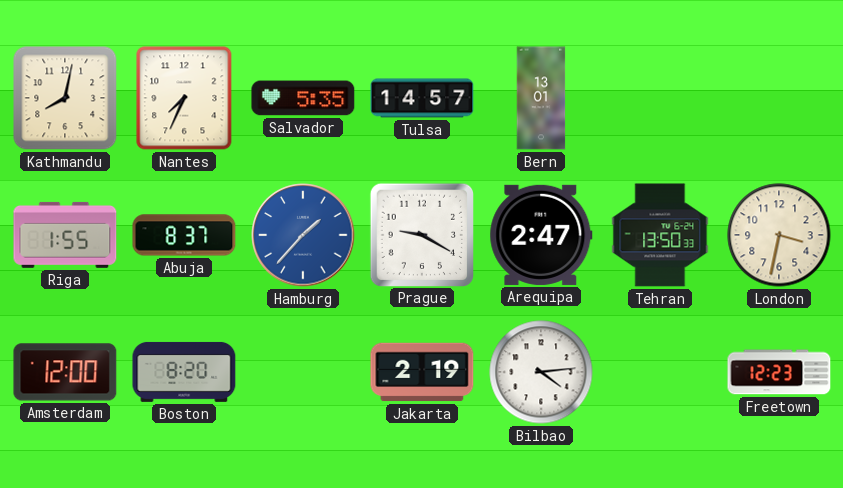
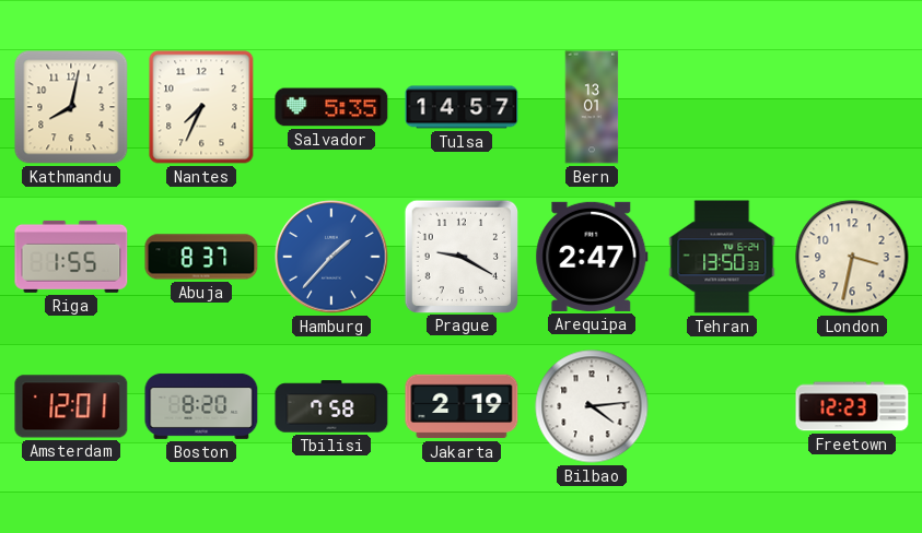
Amsterdam: 12:00 -> 12:01 (71, 406)
Tbilisi: none -> 7:58 (331, 406)
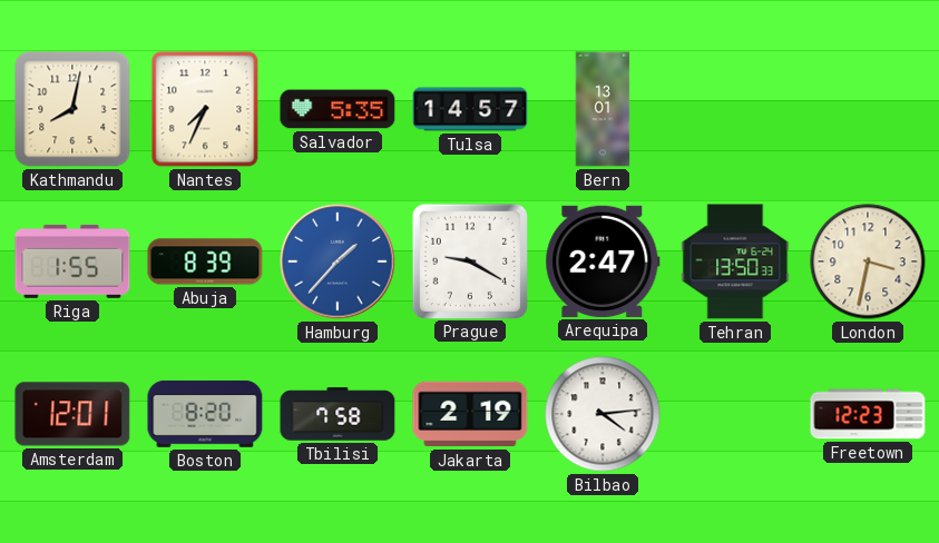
Abuja: 8:37 -> 8:39 (205, 261)
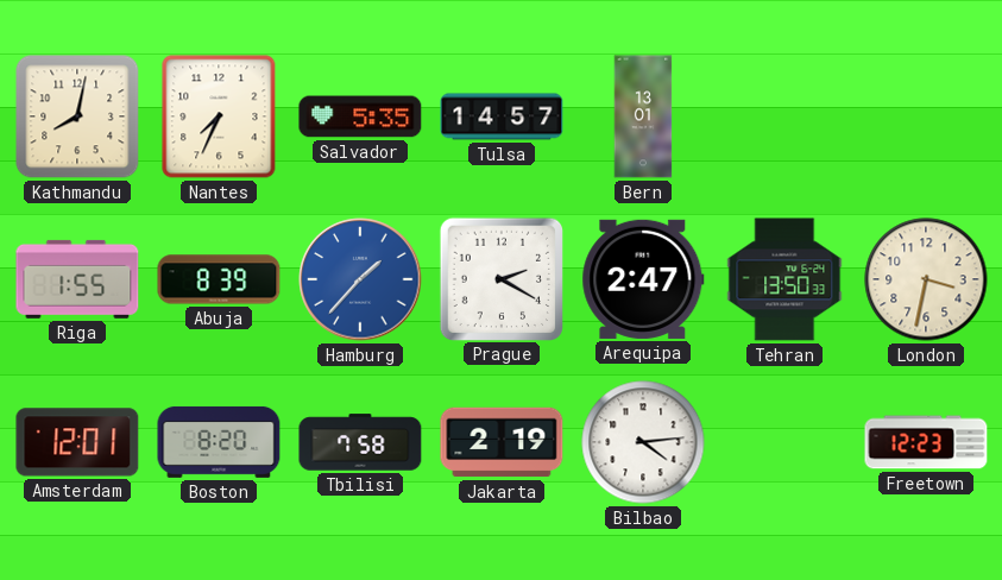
Prague: 9:20 -> 2:20 (500, 278)
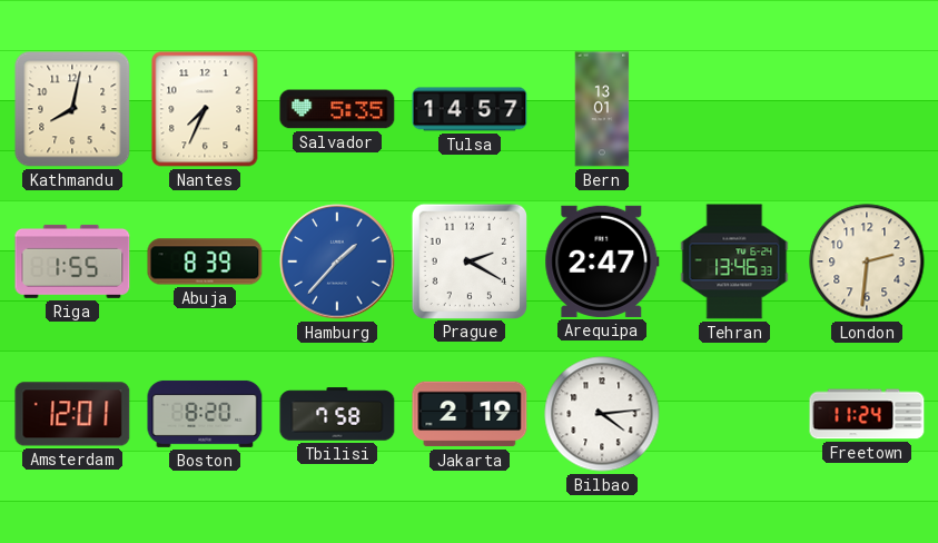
Tehran: 13:50 -> 13:46 (734, 261)
London: 3:32 -> 2:31 (867, 261)
Freetown: 12:23 -> 11:24 (867, 414)
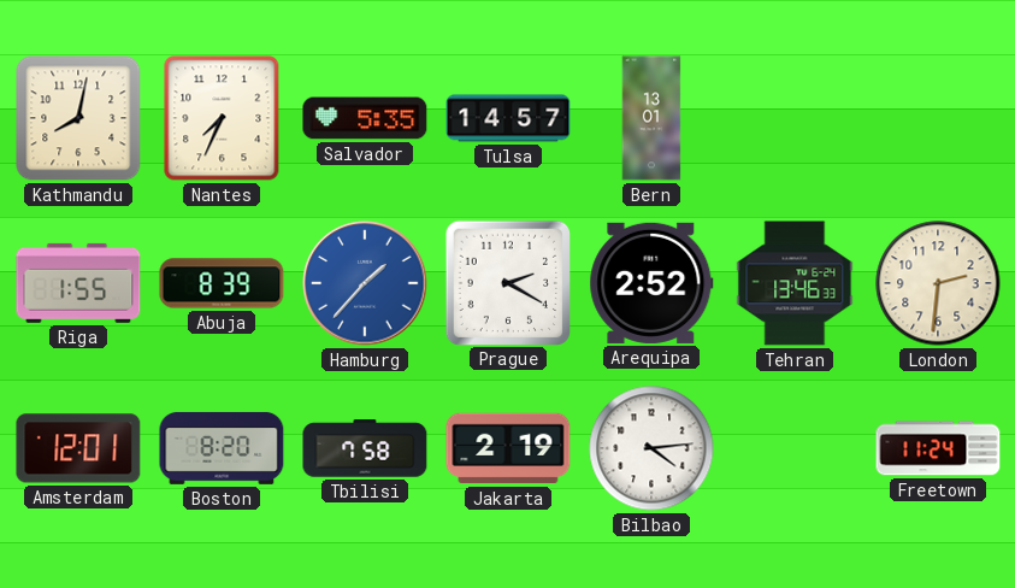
Arequipa: 2:47 -> 2:52 (651, 283)
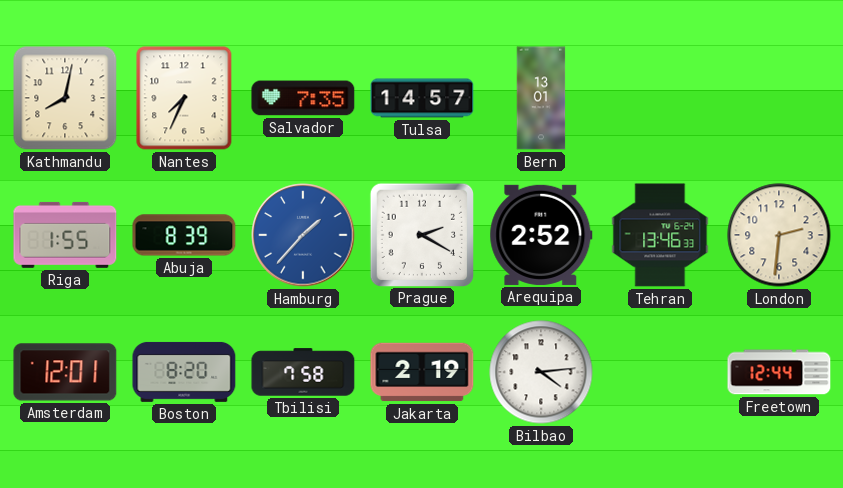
Salvador: 5:35 -> 7:35 (303, 98)
Freetown: 11:24 -> 12:44 (779, 372)
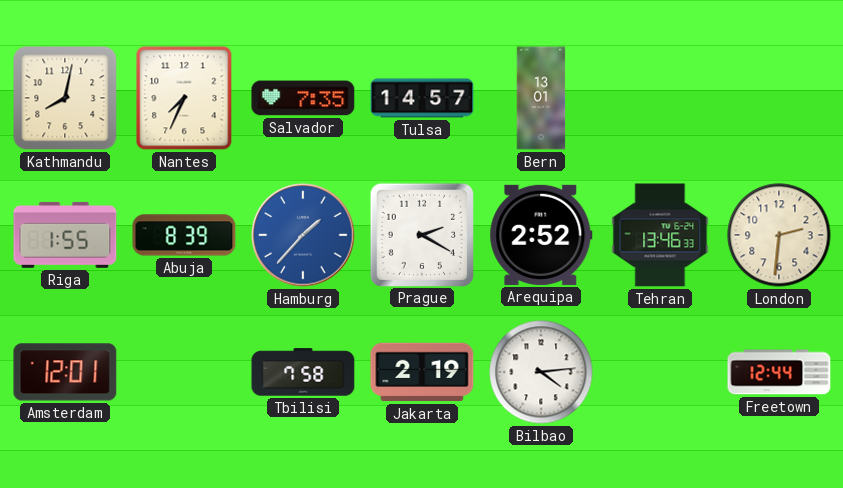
Boston: 8:20 -> none (184, 372)
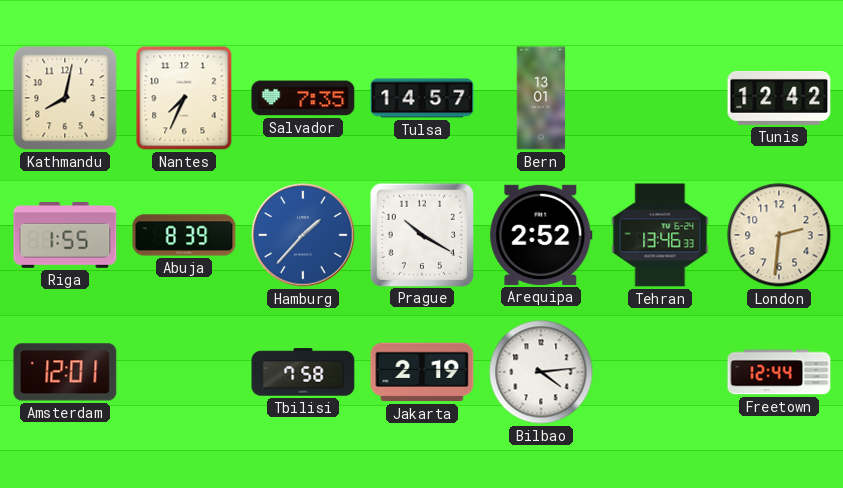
Tunis: none -> 12:42 (779, 98)
Prague: 2:20 -> 10:20 (421, 234)
